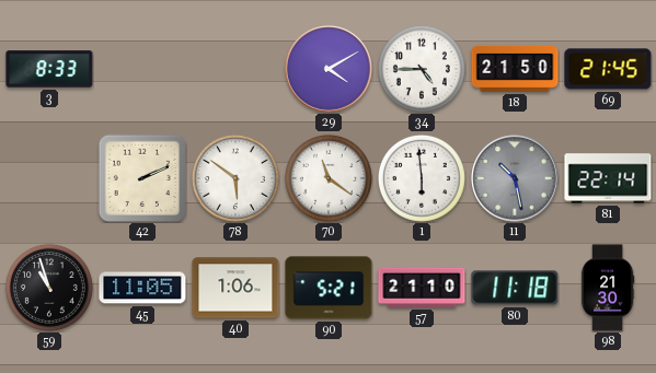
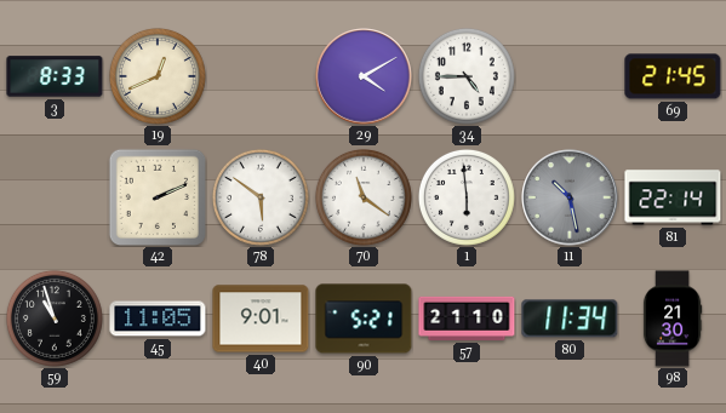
19: none -> 12:41 (158, 76)
18: 21:50 -> none (515, 69)
40: 1:06 -> 9:01 (261, 319)
80: 11:18 -> 11:34 (570, 319)
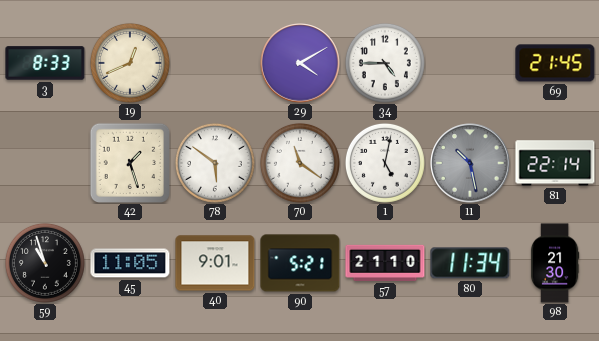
42: 2:11 -> 1:27 (129, 162)
1: 5:59 -> 5:02 (385, 163)
